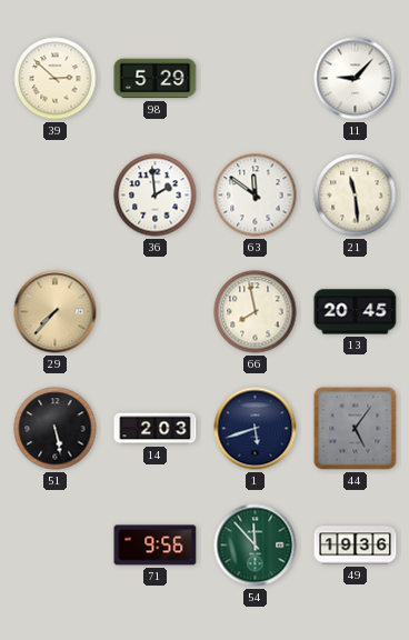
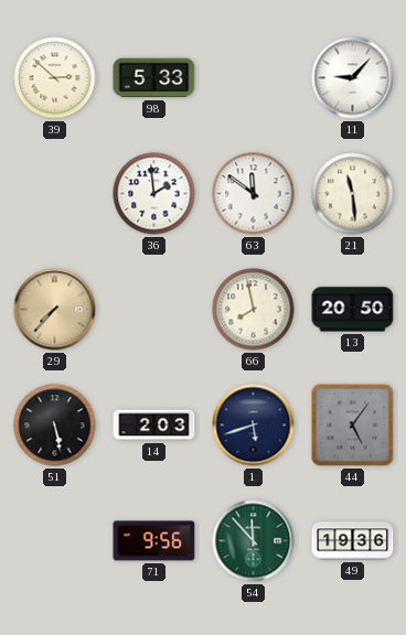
98: 5:29 -> 5:33 (154, 78)
13: 20:45 -> 20:50 (353, 310)
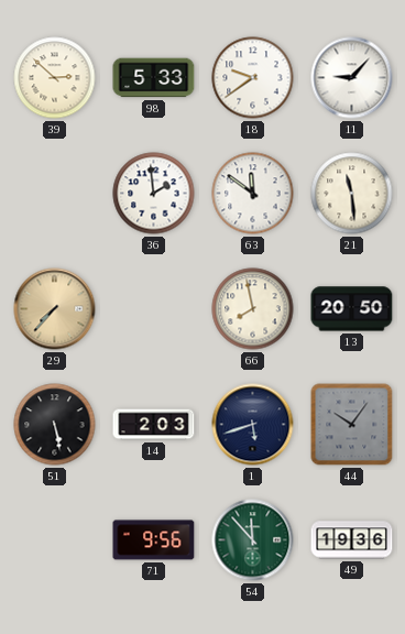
18: none -> 9:39 (253, 78)
44: 5:06 -> 10:06 (352, 425)
